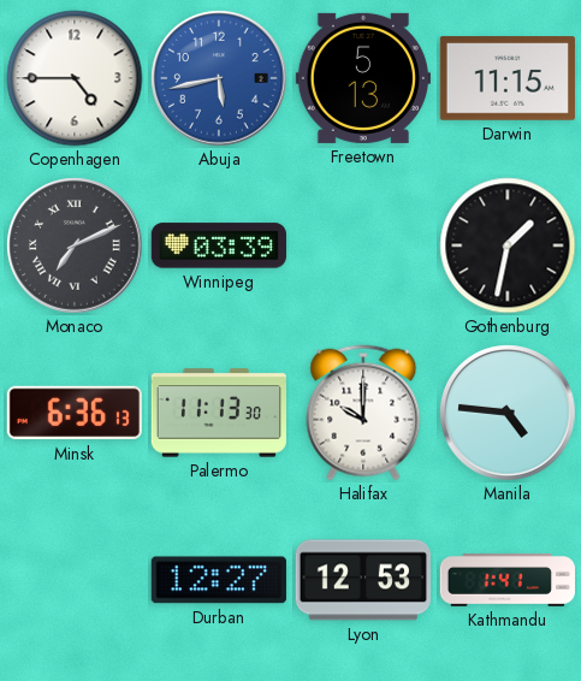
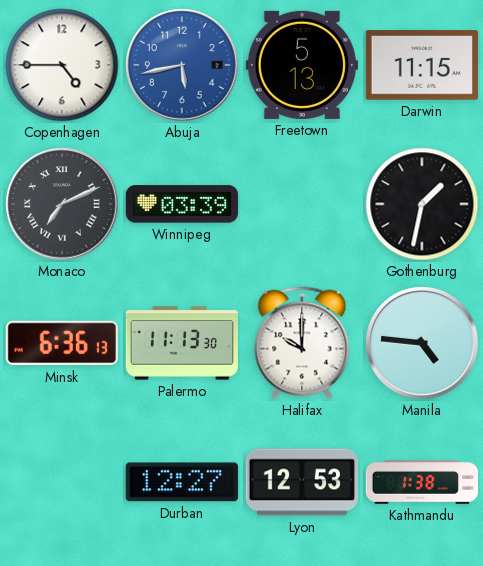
Kathmandu: 1:41 -> 1:38 (421, 483)
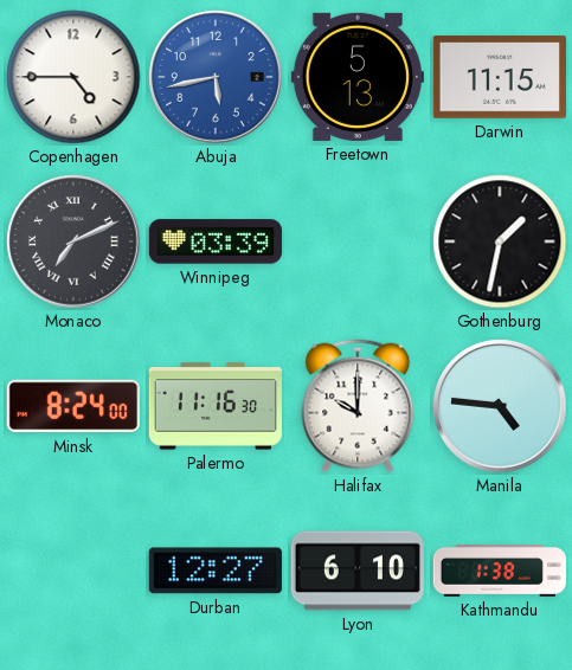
Minsk: 6:36 -> 8:24 (73, 406)
Palermo: 11:13 -> 11:16 (216, 406)
Lyon: 12:53 -> 6:10 (358, 571)
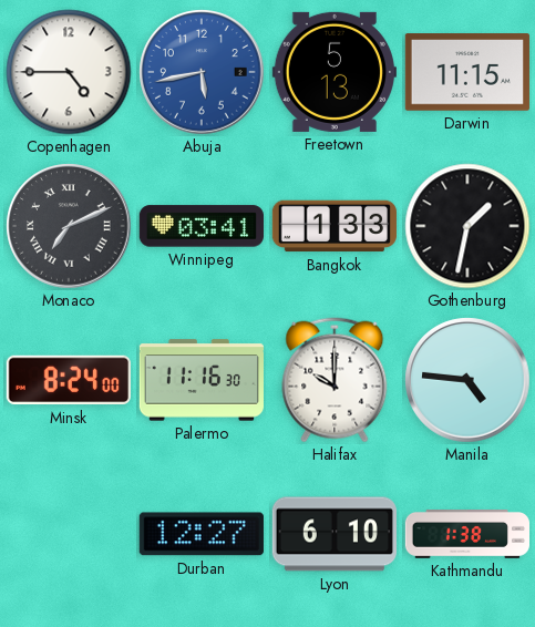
Winnipeg: 03:39 -> 03:41 (202, 226)
Bangkok: none -> 1:33 (335, 226)
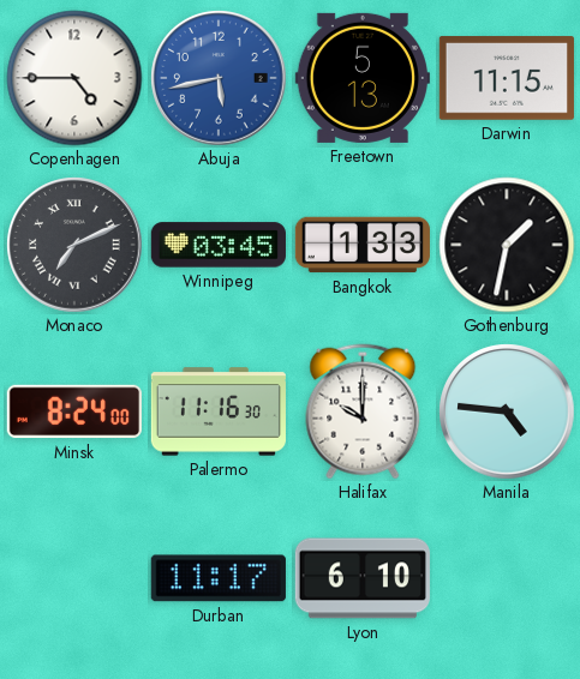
Winnipeg: 03:41 -> 03:45 (219, 245)
Durban: 12:27 -> 11:17 (219, 578)
Kathmandu: 1:38 -> none (466, 535)
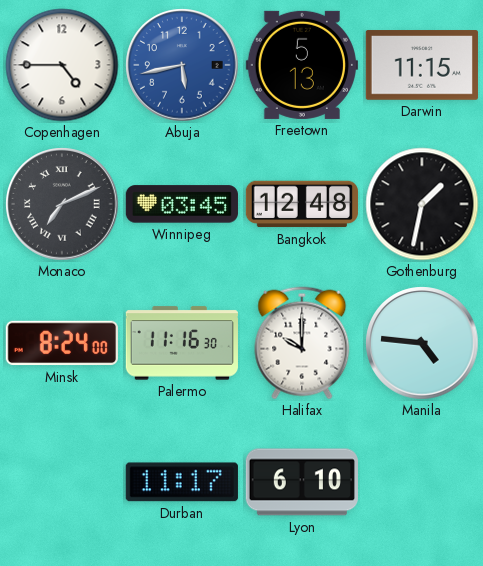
Bangkok: 1:33 -> 12:48 (302, 204)
